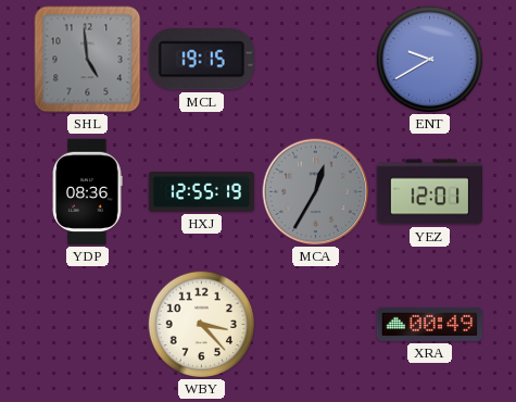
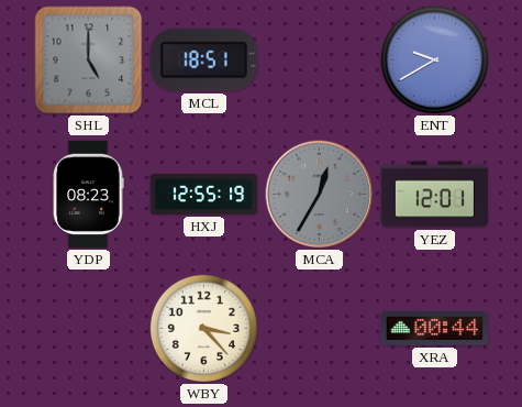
SHL: 4:59 -> 5:00 (89, 61)
MCL: 19:15 -> 18:51 (203, 61)
YDP: 08:36 -> 08:23 (88, 195)
XRA: 00:49 -> 00:44 (434, 328)
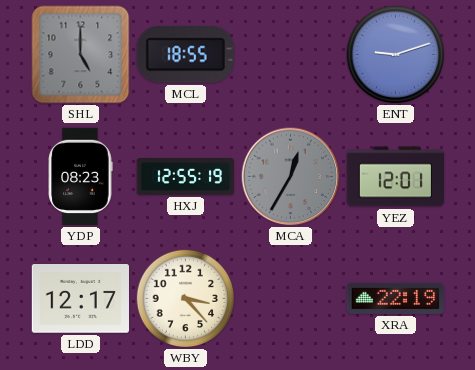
MCL: 18:51 -> 18:55 (185, 55)
ENT: 9:40 -> 9:12 (396, 55)
LDD: none -> 12:17 (80, 299)
XRA: 00:44 -> 22:19 (395, 298)
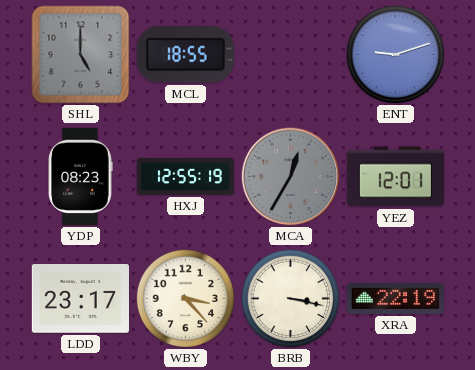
LDD: 12:17 -> 23:17 (80, 299)
BRB: none -> 3:17 (291, 299)
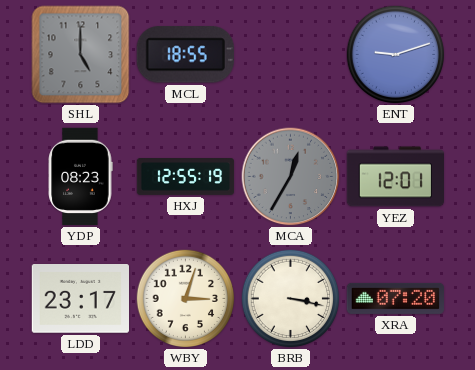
WBY: 3:23 -> 3:03 (186, 299)
XRA: 22:19 -> 07:20 (395, 298)
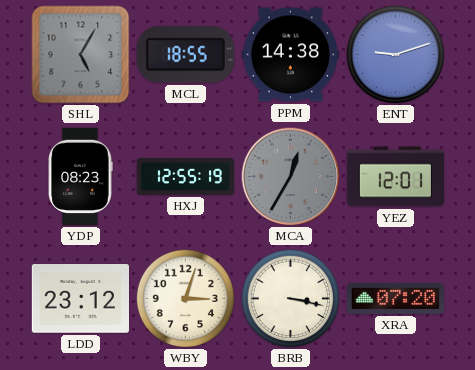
SHL: 5:00 -> 5:05 (81, 55)
PPM: none -> 14:38 (290, 55)
LDD: 23:17 -> 23:12 (80, 299)
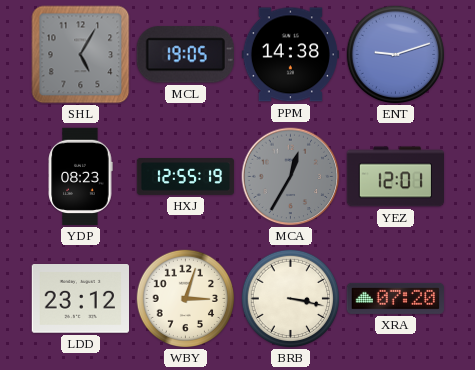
MCL: 18:55 -> 19:05 (185, 55)
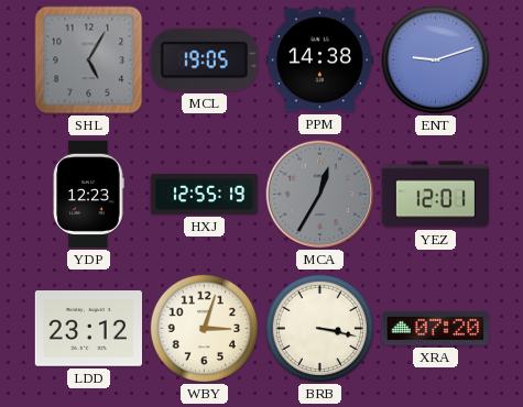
YDP: 08:23 -> 12:23 (88, 195)
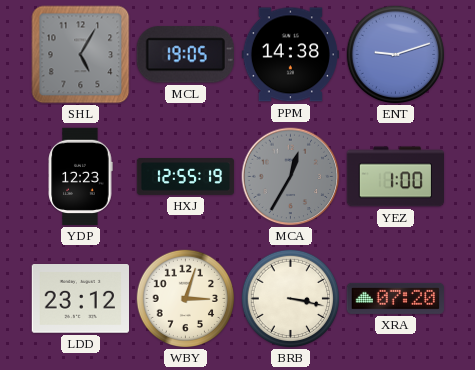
YEZ: 12:01 -> 1:00 (395, 177)
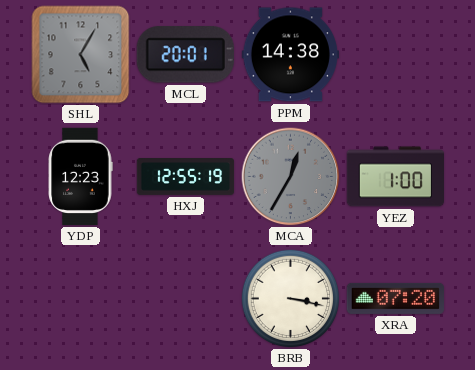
MCL: 19:05 -> 20:01 (185, 55)
ENT: 9:12 -> none (396, 55)
LDD: 23:12 -> none (80, 299)
WBY: 3:03 -> none (186, 299)
